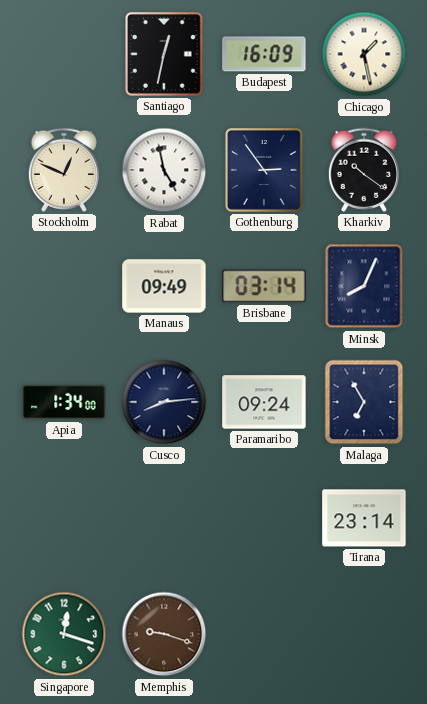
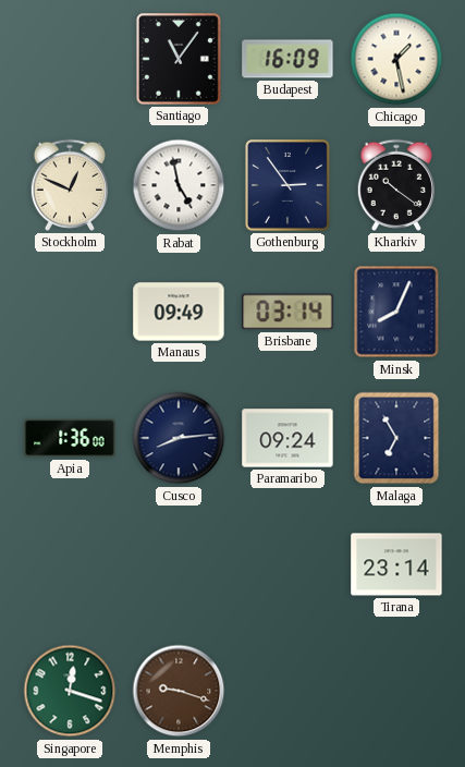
Santiago: 12:32 -> 11:06 (180, 60)
Apia: 1:34 -> 1:36 (70, 438)
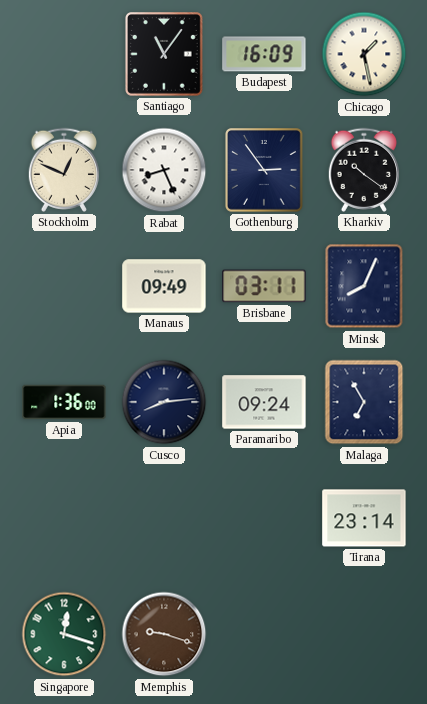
Rabat: 4:58 -> 8:26 (164, 170)
Brisbane: 03:14 -> 03:11 (264, 286)
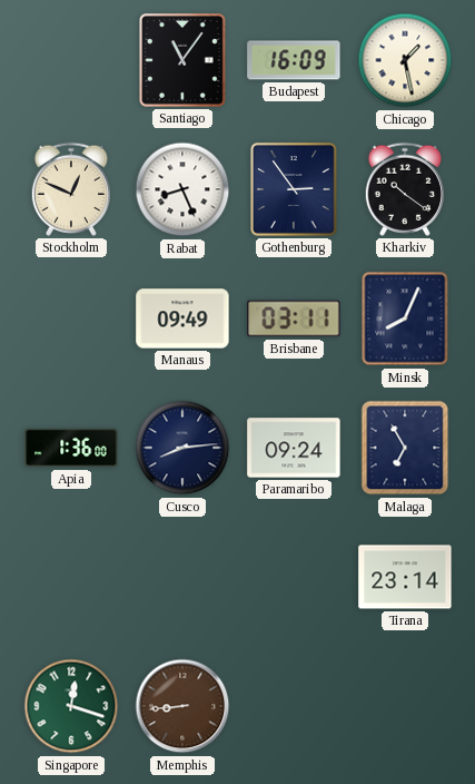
Memphis: 9:18 -> 8:44 (182, 706)
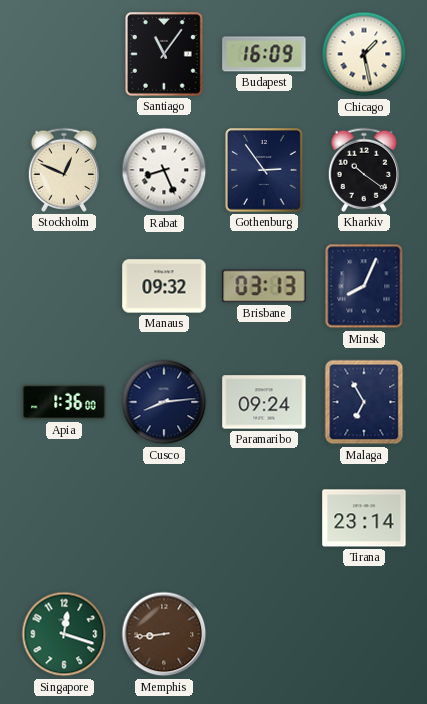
Manaus: 09:49 -> 09:32 (164, 286)
Brisbane: 03:11 -> 03:13 (264, 286)
